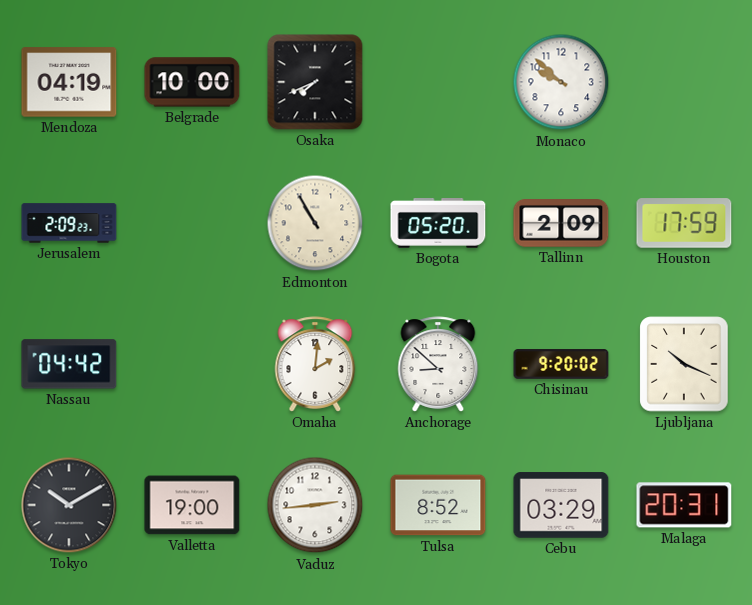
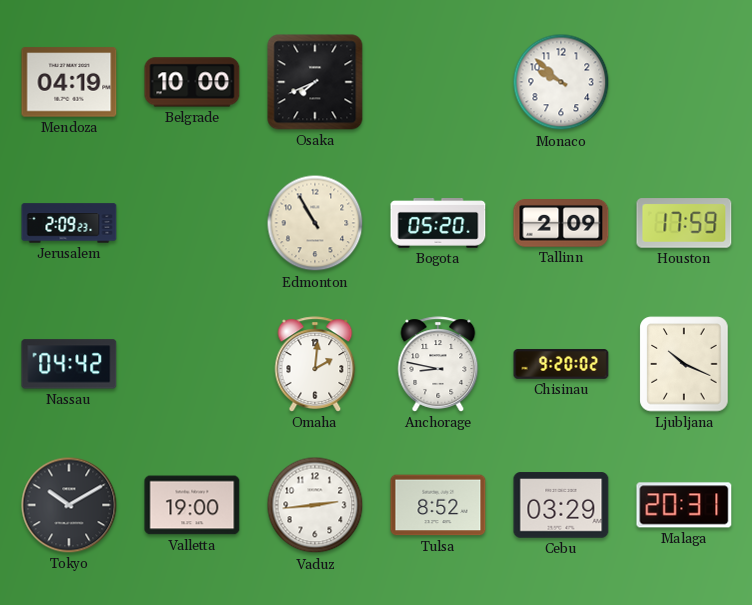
Anchorage: 8:52 -> 8:47 (438, 364)
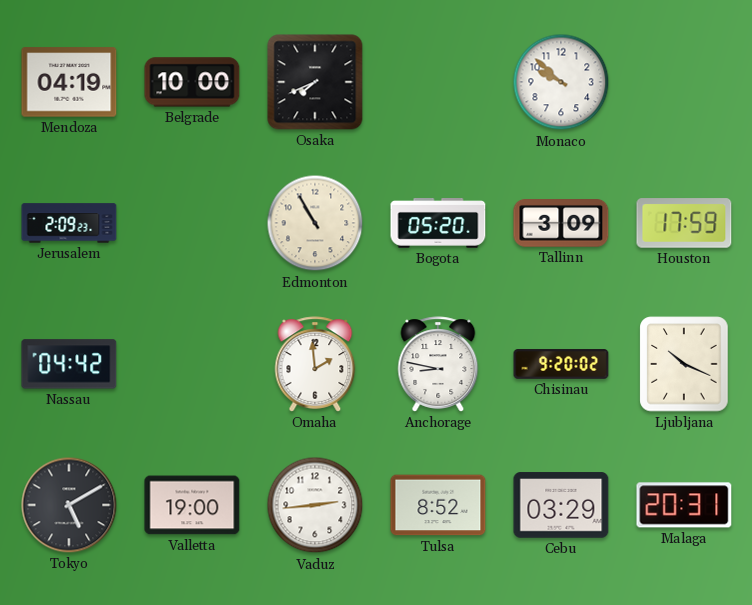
Tallinn: 2:09 -> 3:09 (561, 224)
Omaha: 2:01 -> 1:59 (315, 364)
Tokyo: 10:10 -> 5:10 (69, 505)
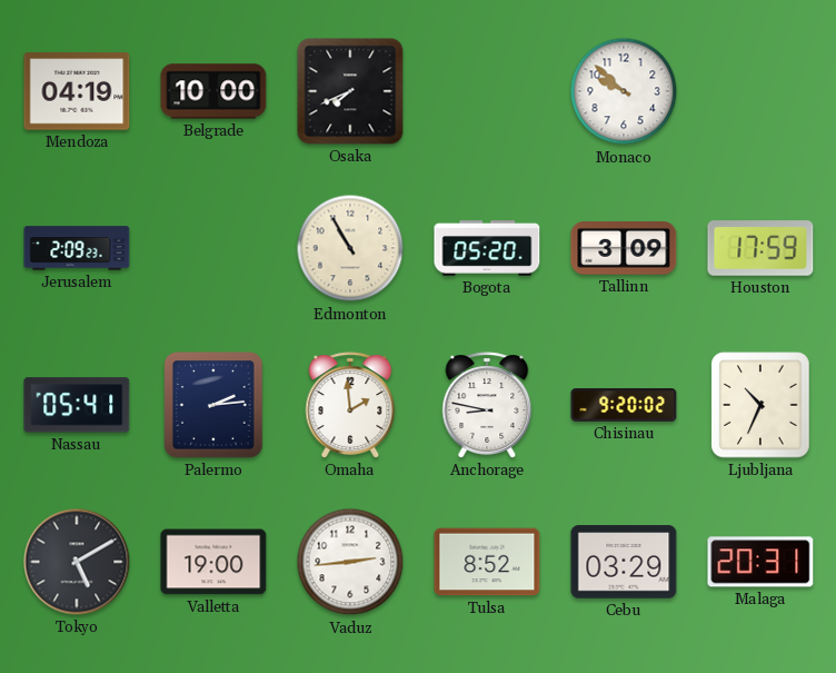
Nassau: 04:42 -> 05:41 (77, 405)
Palermo: none -> 2:14 (213, 405)
Ljubljana: 10:19 -> 10:34 (760, 405)
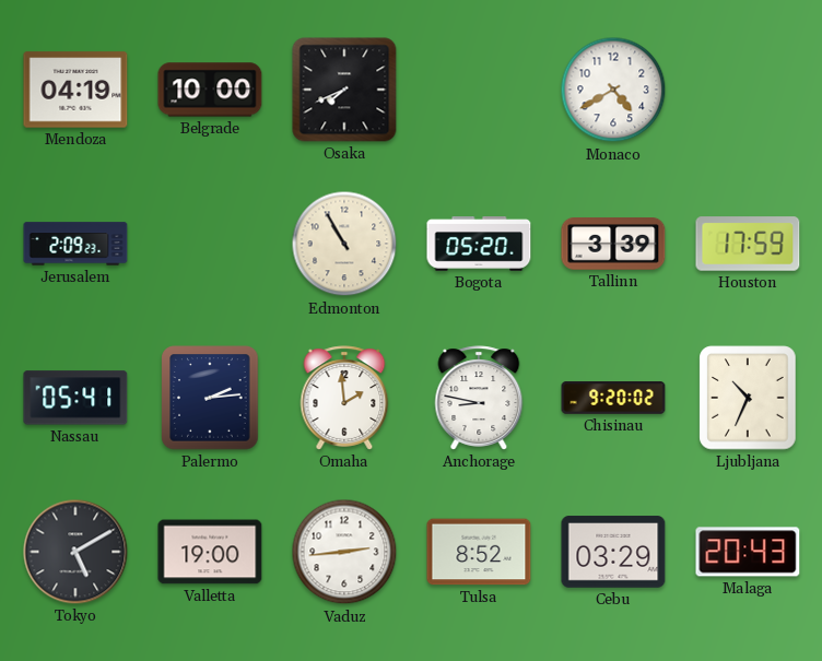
Monaco: 9:52 -> 4:40 (613, 90)
Tallinn: 3:09 -> 3:39 (613, 245)
Malaga: 20:31 -> 20:43 (748, 552)
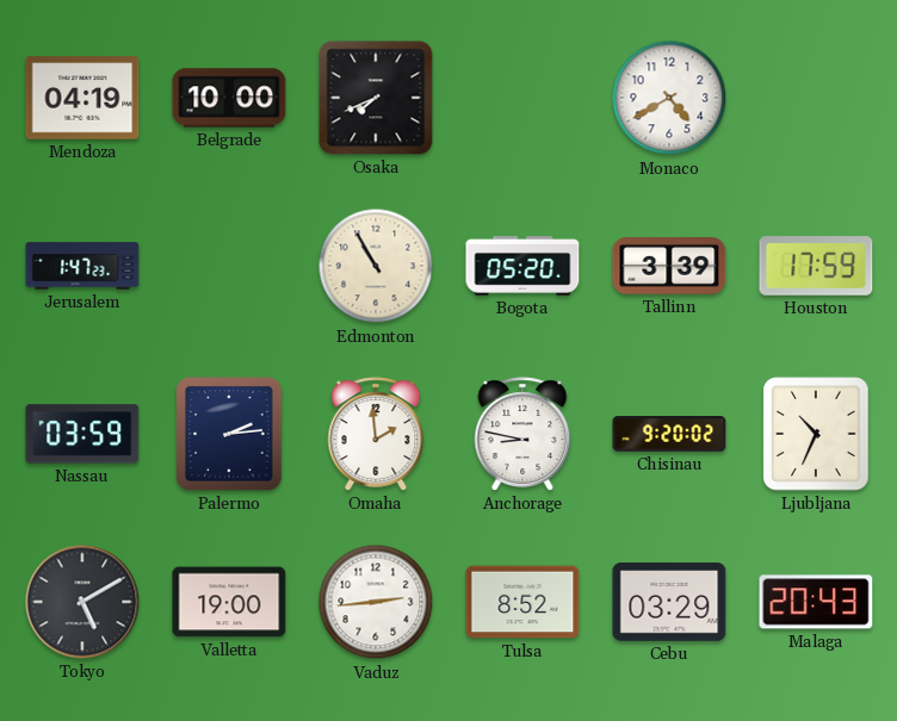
Jerusalem: 2:09 -> 1:47 (82, 266)
Nassau: 05:41 -> 03:59 (82, 434)
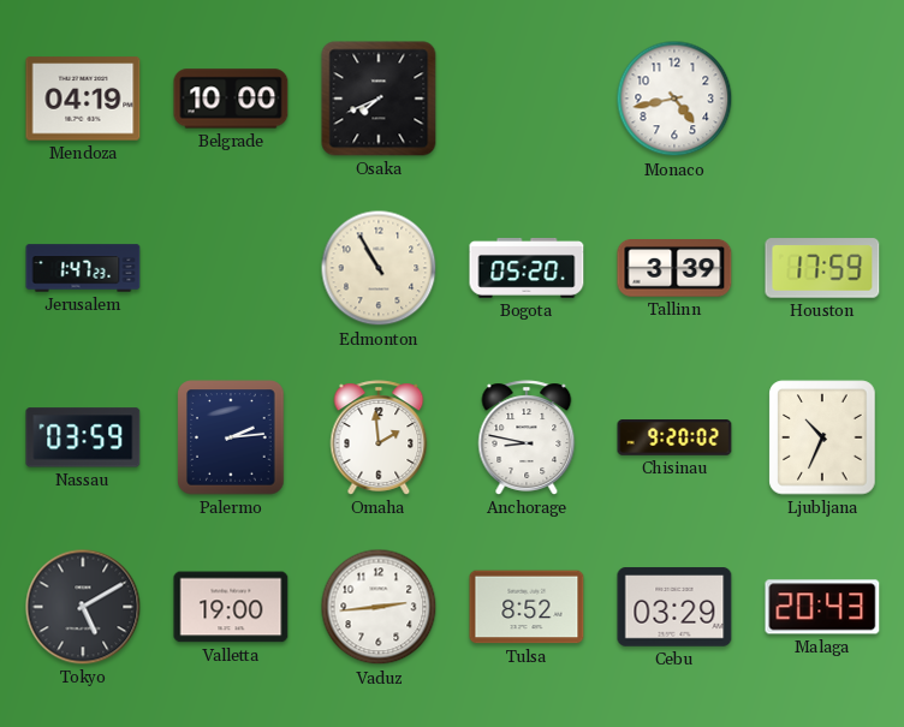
Monaco: 4:40 -> 4:43 (674, 99)
